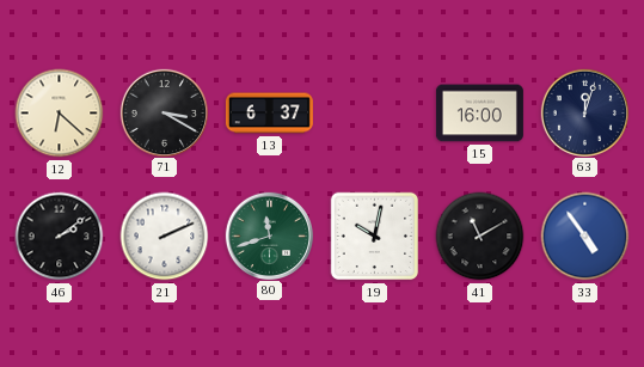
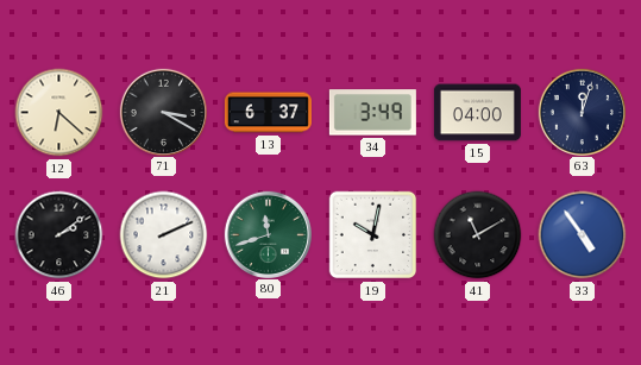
34: none -> 3:49 (372, 113)
15: 16:00 -> 04:00 (477, 113)
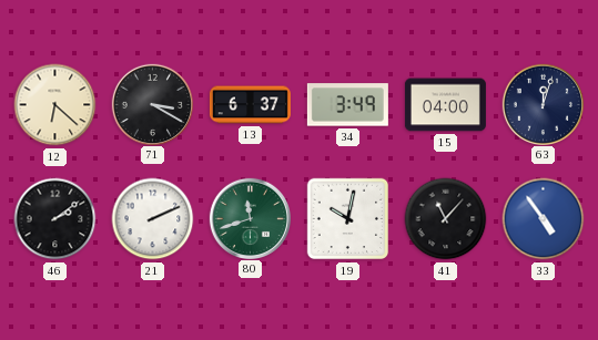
41: 11:10 -> 11:07 (446, 219)
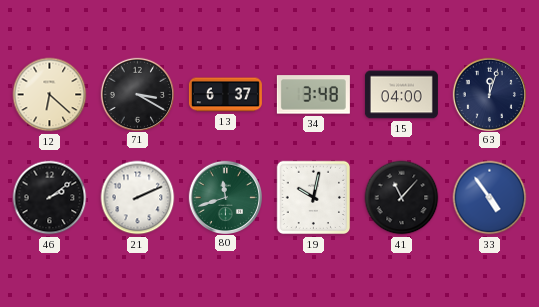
34: 3:49 -> 3:48 (313, 95)
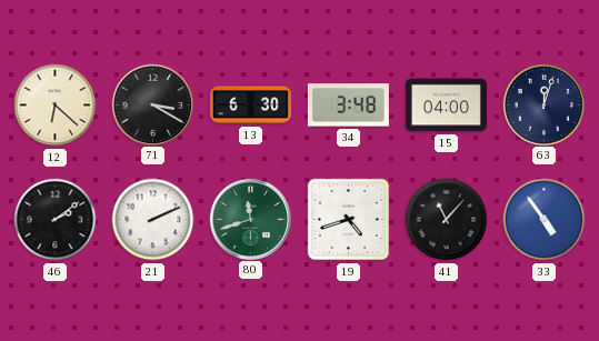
13: 6:37 -> 6:30 (250, 106)
19: 10:02 -> 4:42 (349, 220)
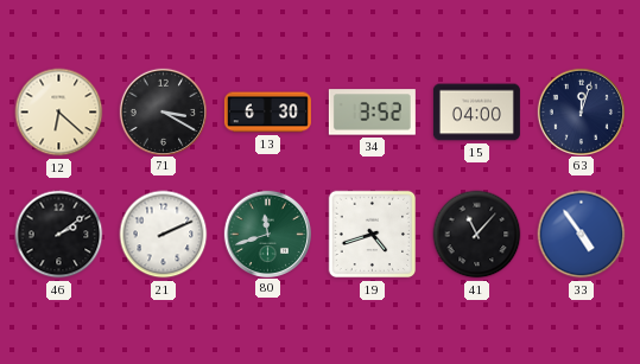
34: 3:48 -> 3:52 (372, 113)
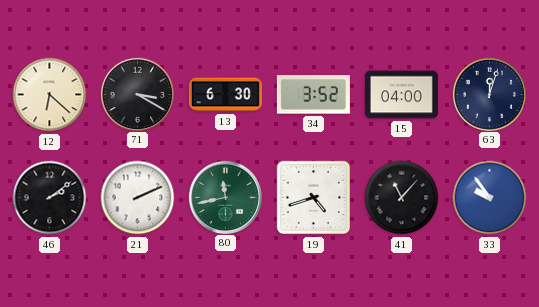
80: 11:42 -> 11:43 (225, 197)
33: 4:54 -> 9:54 (490, 198)
